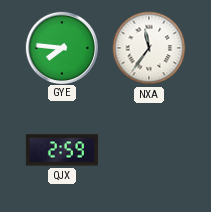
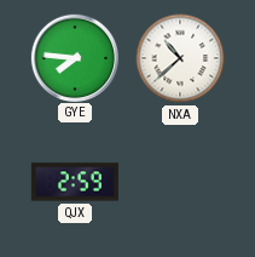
NXA: 11:36 -> 10:38 (180, 58)
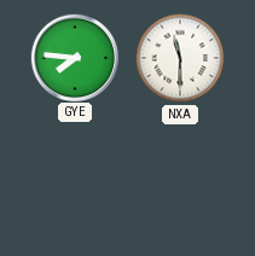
NXA: 10:38 -> 11:30 (180, 58)
QJX: 2:59 -> none (75, 182)
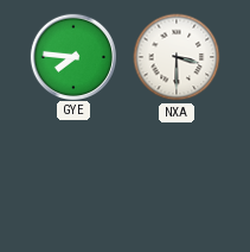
NXA: 11:30 -> 3:30 (177, 57)
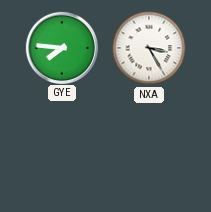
NXA: 3:30 -> 3:25 (149, 48)
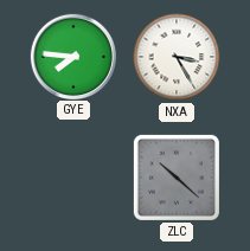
ZLC: none -> 10:22 (177, 178)
